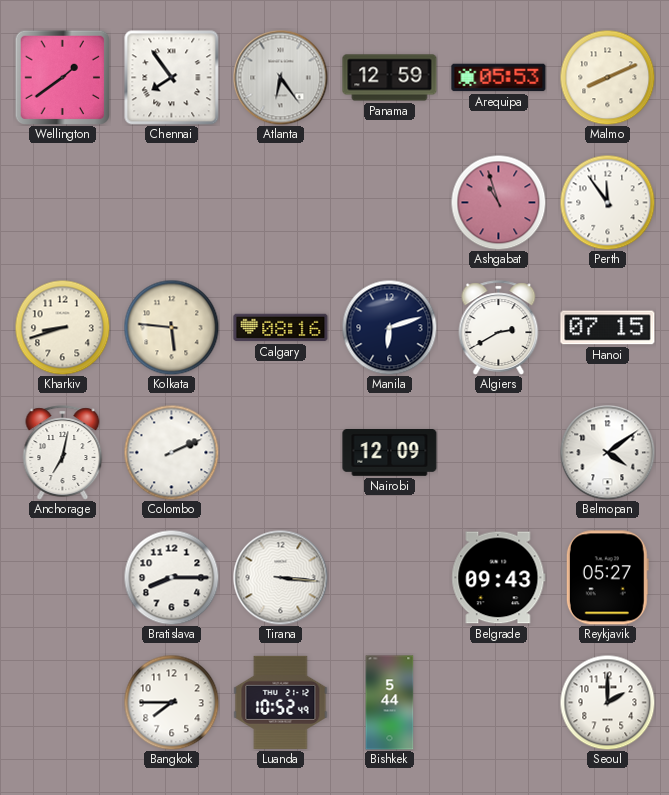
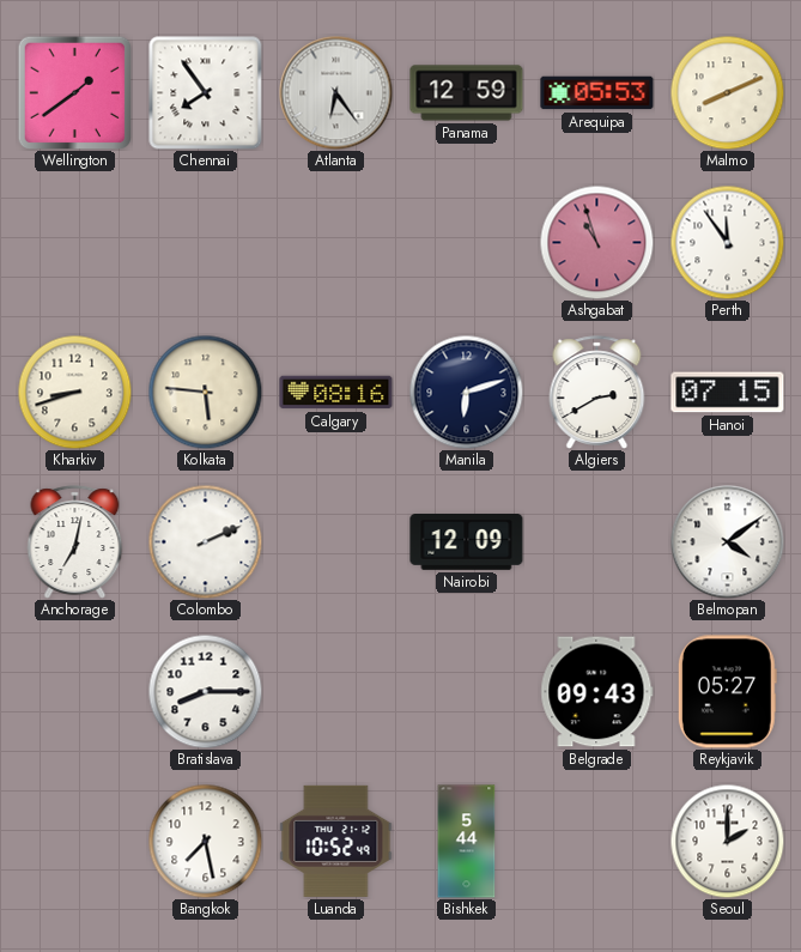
Tirana: 3:16 -> none (280, 577)
Bangkok: 7:45 -> 7:28 (205, 841)
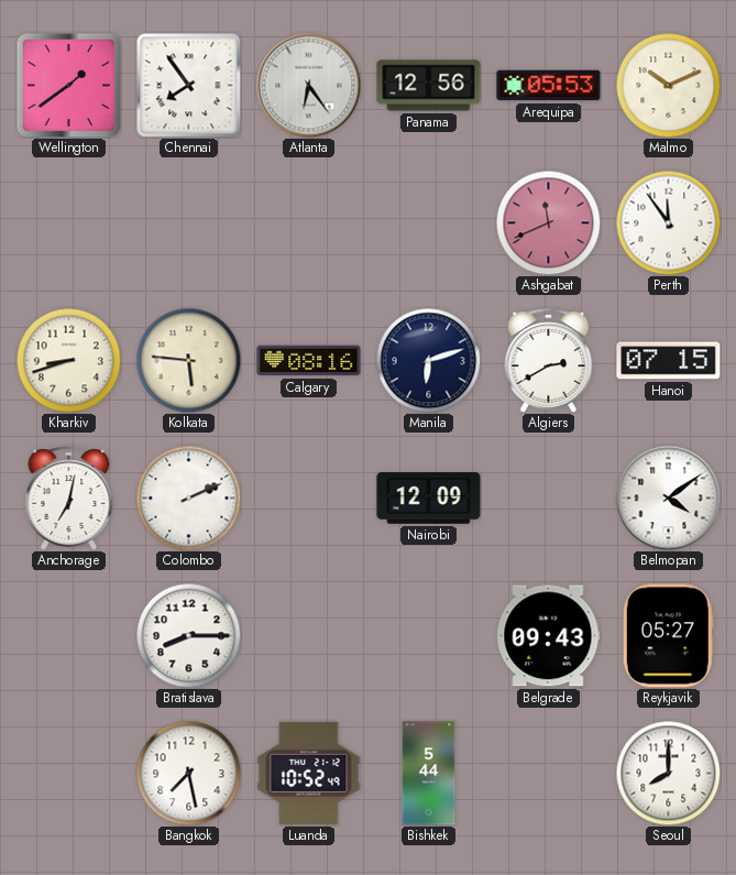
Panama: 12:59 -> 12:56 (429, 86)
Malmo: 8:11 -> 10:11 (668, 85)
Ashgabat: 10:57 -> 11:41 (548, 222)
Seoul: 2:00 -> 8:00 (668, 773)
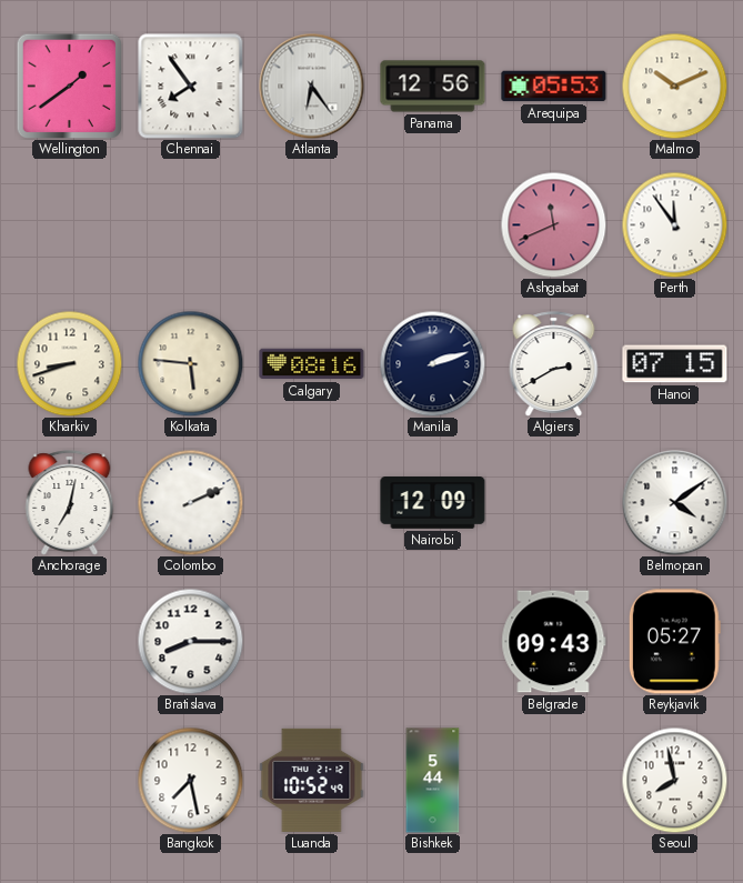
Manila: 6:12 -> 2:12 (432, 363)
Seoul: 8:00 -> 7:58 (674, 780)
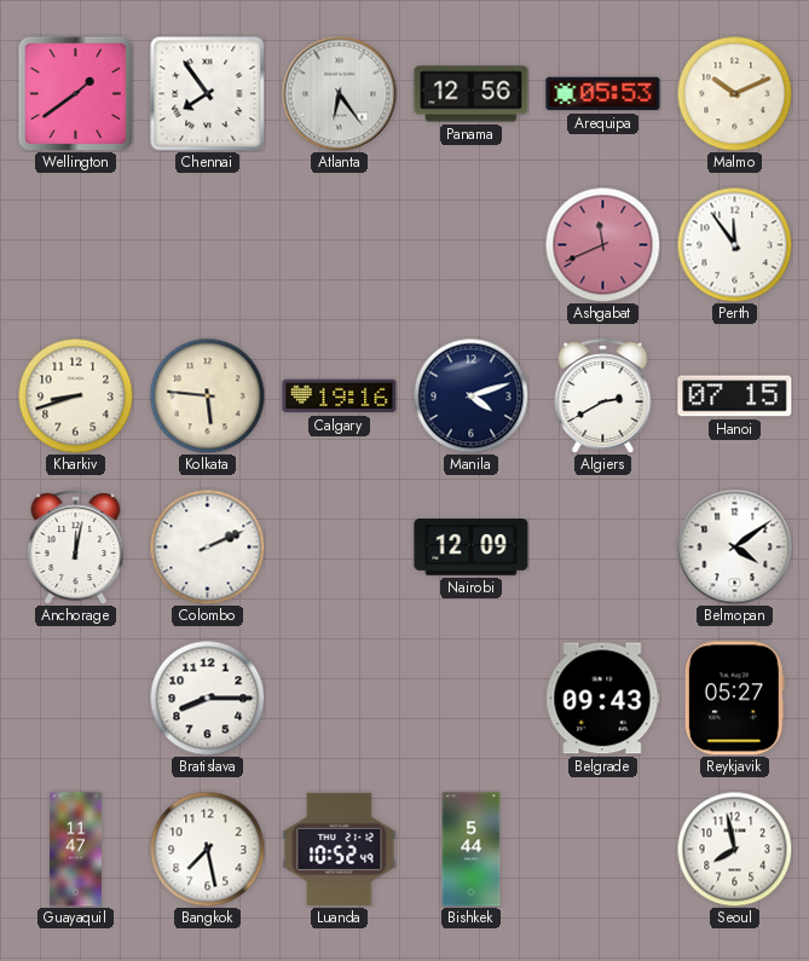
Calgary: 08:16 -> 19:16 (340, 396)
Manila: 2:12 -> 4:12 (470, 395)
Anchorage: 7:02 -> 12:02 (76, 548)
Guayaquil: none -> 11:47 (75, 850)
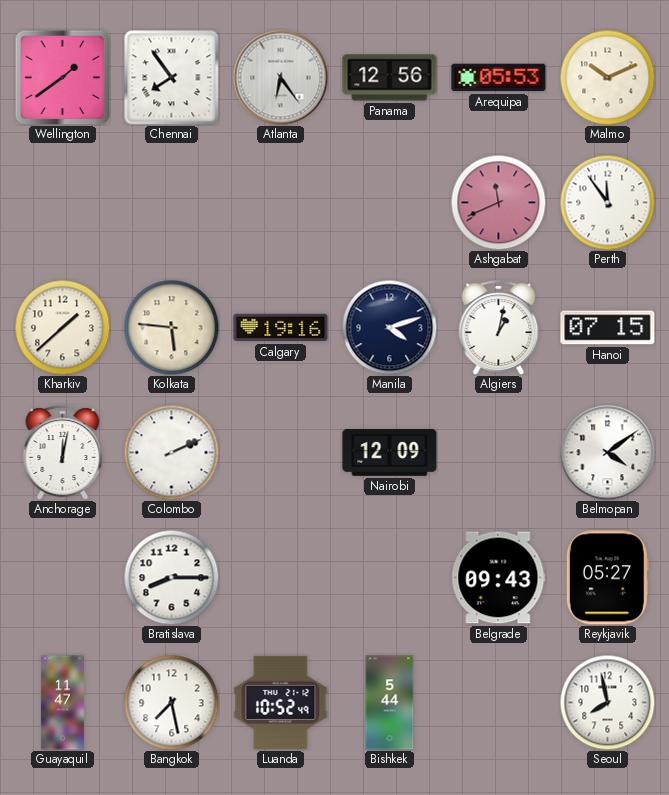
Kharkiv: 8:42 -> 1:38 (62, 327)
Algiers: 2:40 -> 1:02 (499, 328)
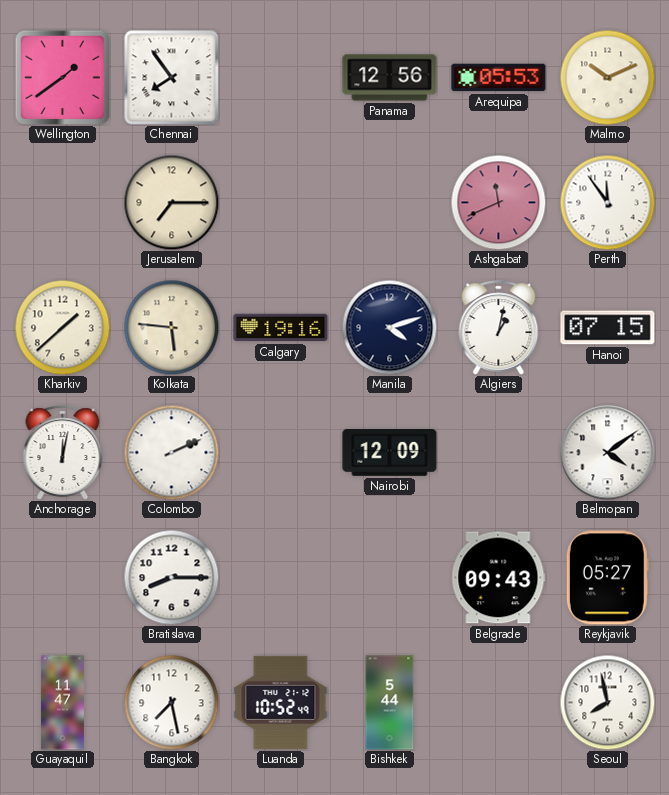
Atlanta: 6:24 -> none (280, 77)
Jerusalem: none -> 7:15 (171, 202)
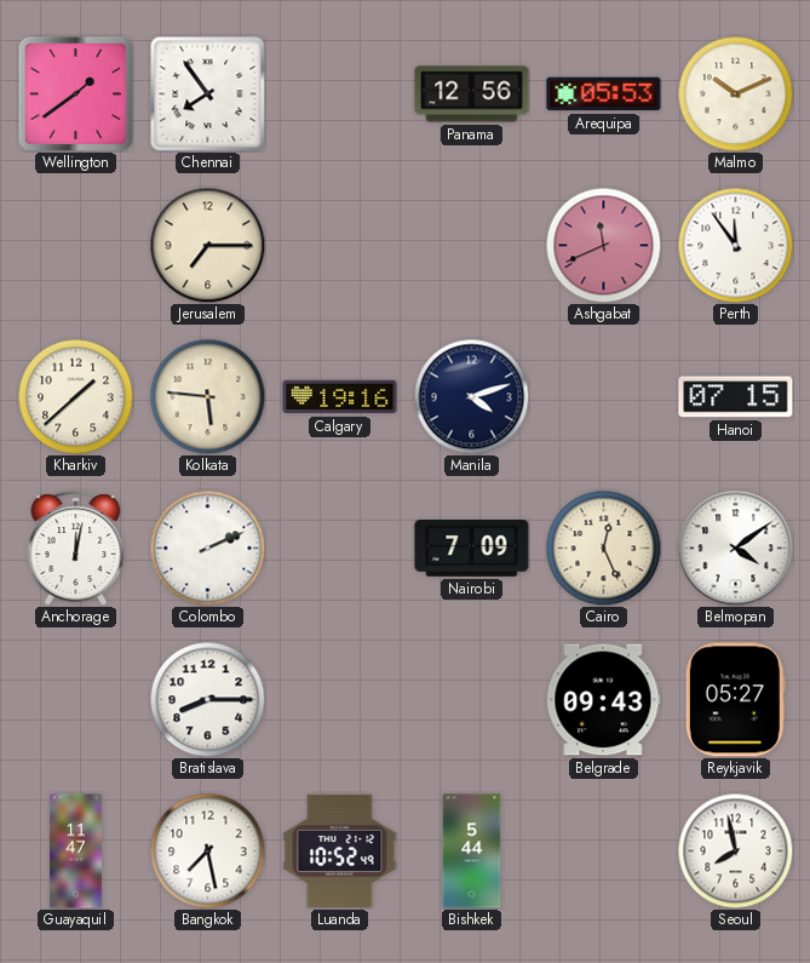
Algiers: 1:02 -> none (499, 328)
Nairobi: 12:09 -> 7:09 (472, 549)
Cairo: none -> 12:26 (603, 548)
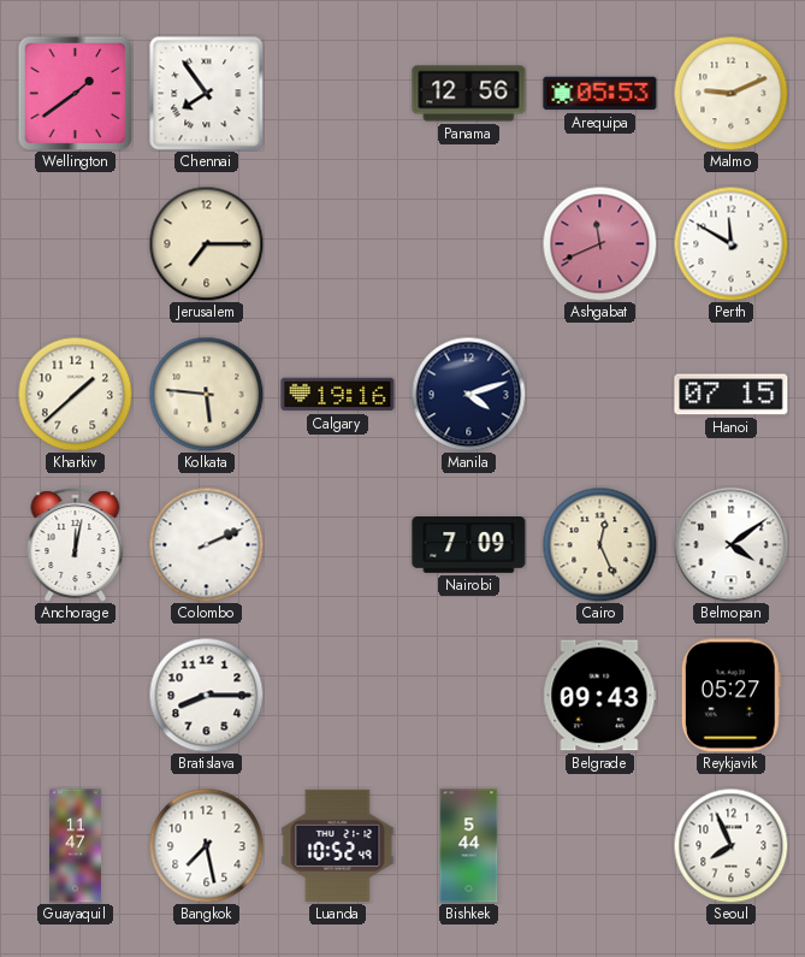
Malmo: 10:11 -> 9:11 (730, 93)
Perth: 11:54 -> 11:50 (730, 243)
Seoul: 7:58 -> 7:56 (730, 845)
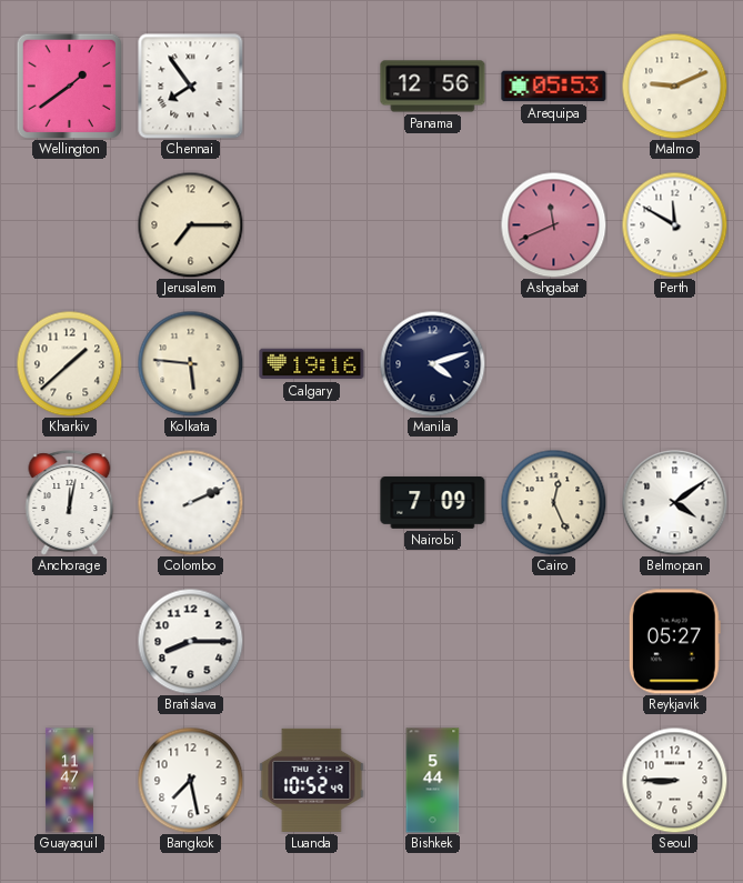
Hanoi: 07:15 -> none (732, 395)
Belgrade: 09:43 -> none (600, 696)
Seoul: 7:56 -> 8:45 (674, 780)
